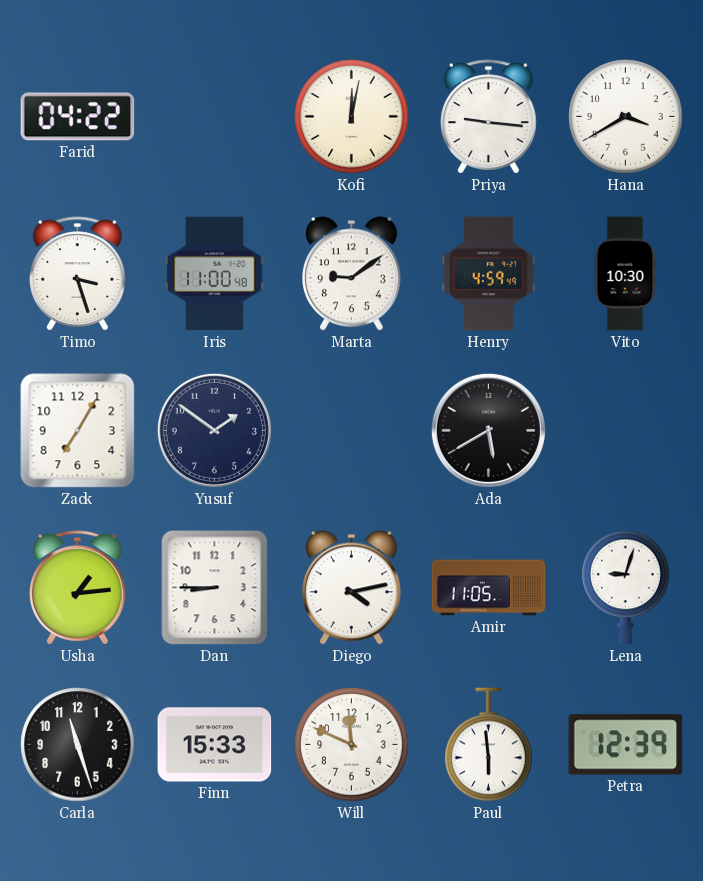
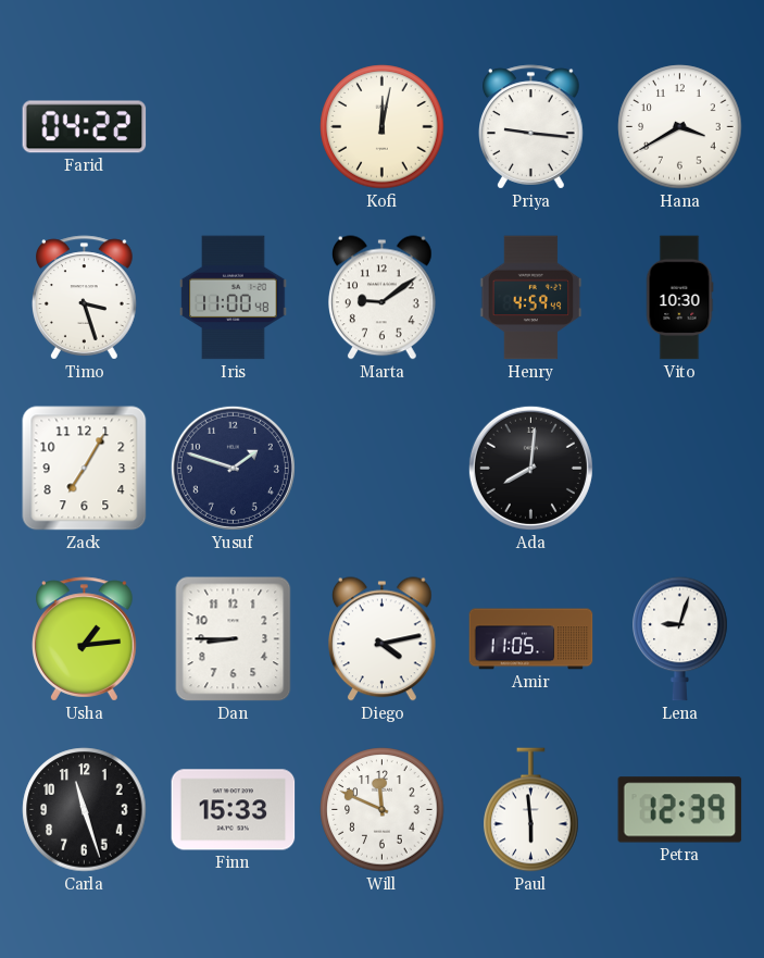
Yusuf: 1:51 -> 1:48 (233, 468)
Ada: 5:40 -> 8:01 (530, 468)
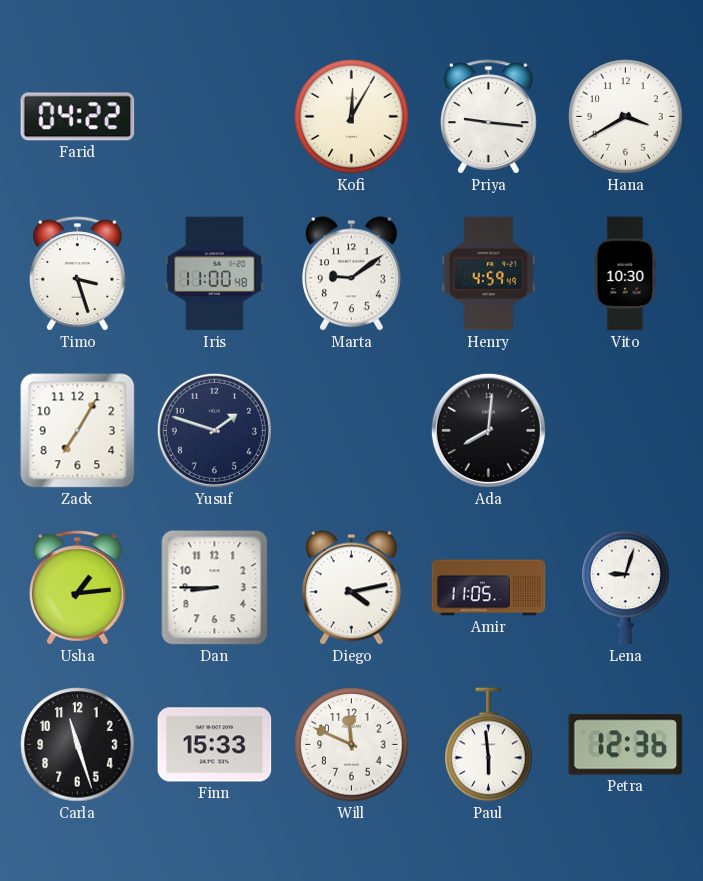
Kofi: 12:02 -> 12:05 (352, 117)
Petra: 12:39 -> 12:36 (626, 745)
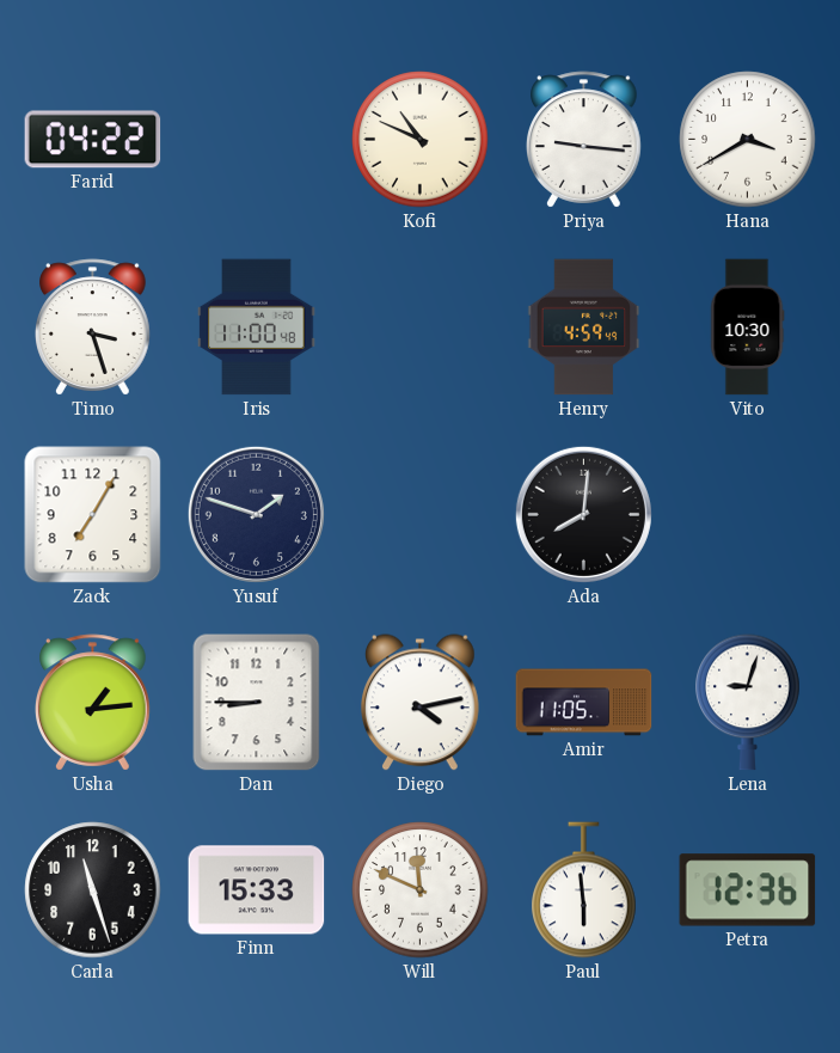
Kofi: 12:05 -> 10:49 (421, 140)
Marta: 9:09 -> none (352, 274)
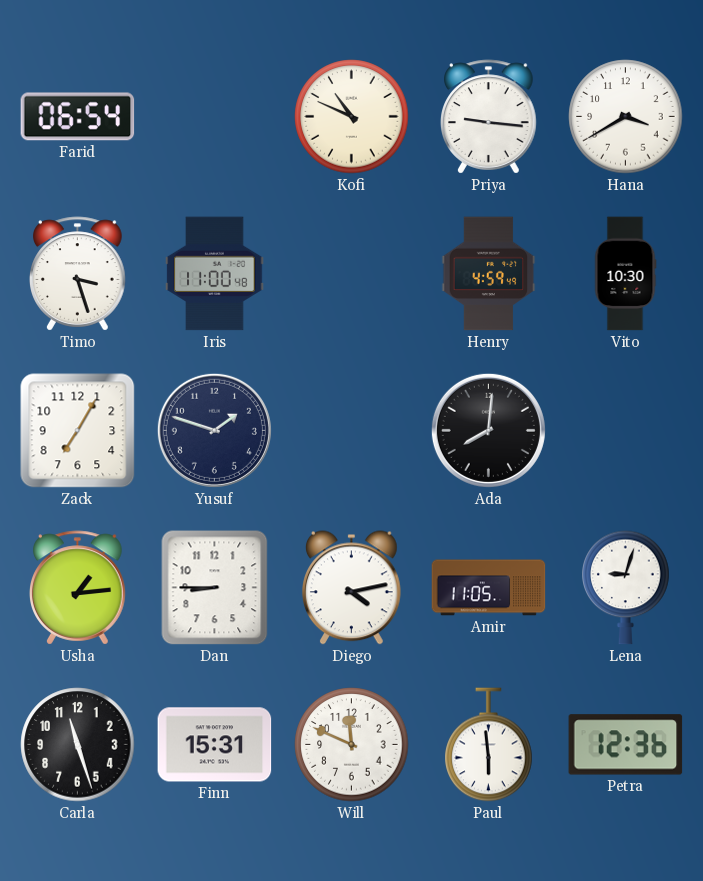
Farid: 04:22 -> 06:54 (78, 117)
Finn: 15:33 -> 15:31 (215, 745)
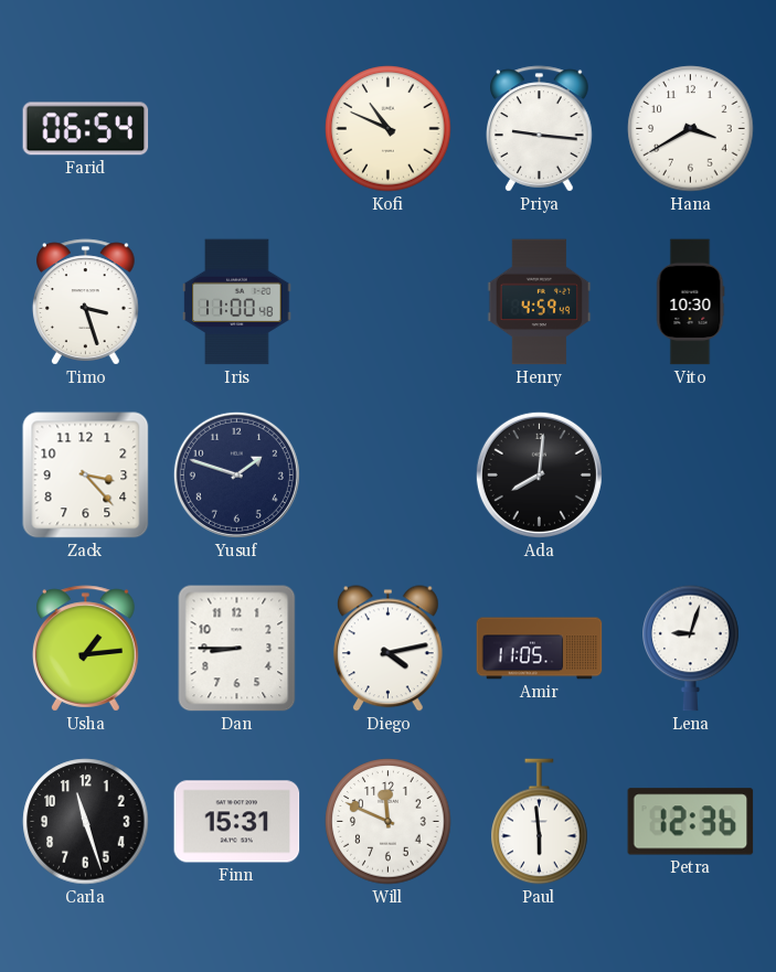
Zack: 7:05 -> 3:23 (86, 476)
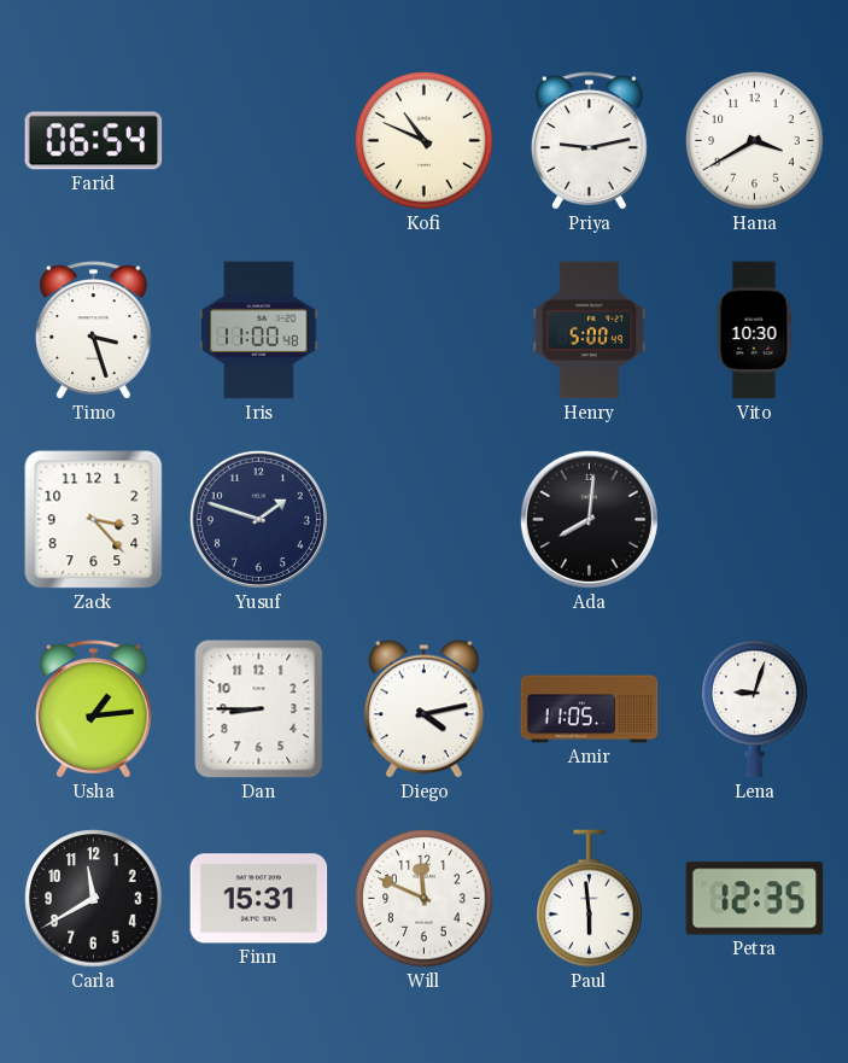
Priya: 9:16 -> 9:13 (590, 141)
Henry: 4:59 -> 5:00 (590, 331)
Carla: 11:27 -> 11:40 (94, 899)
Petra: 12:36 -> 12:35 (755, 899)
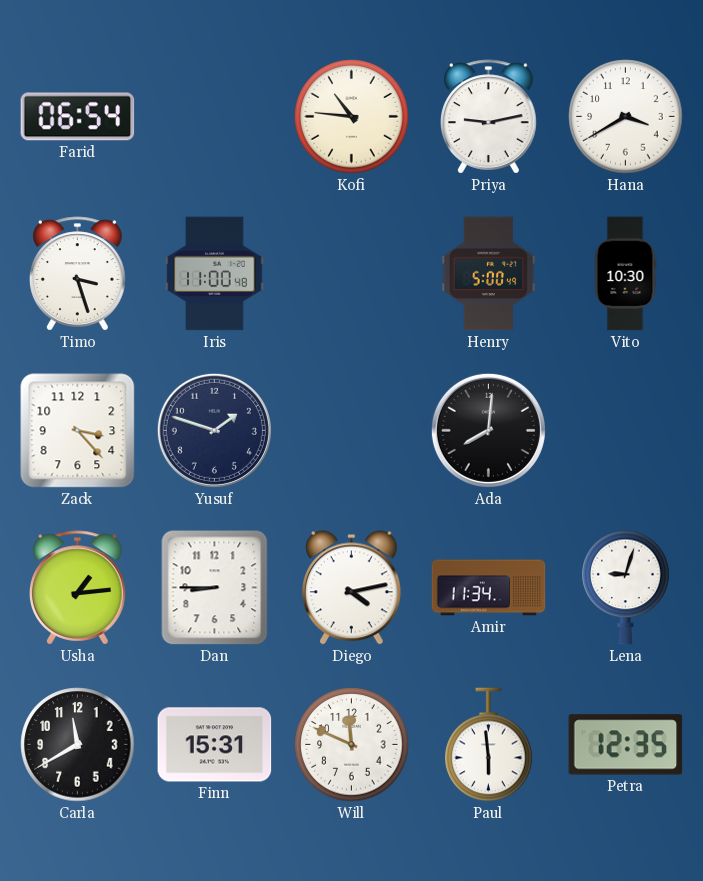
Kofi: 10:49 -> 10:46 (352, 117)
Amir: 11:05 -> 11:34 (489, 588)
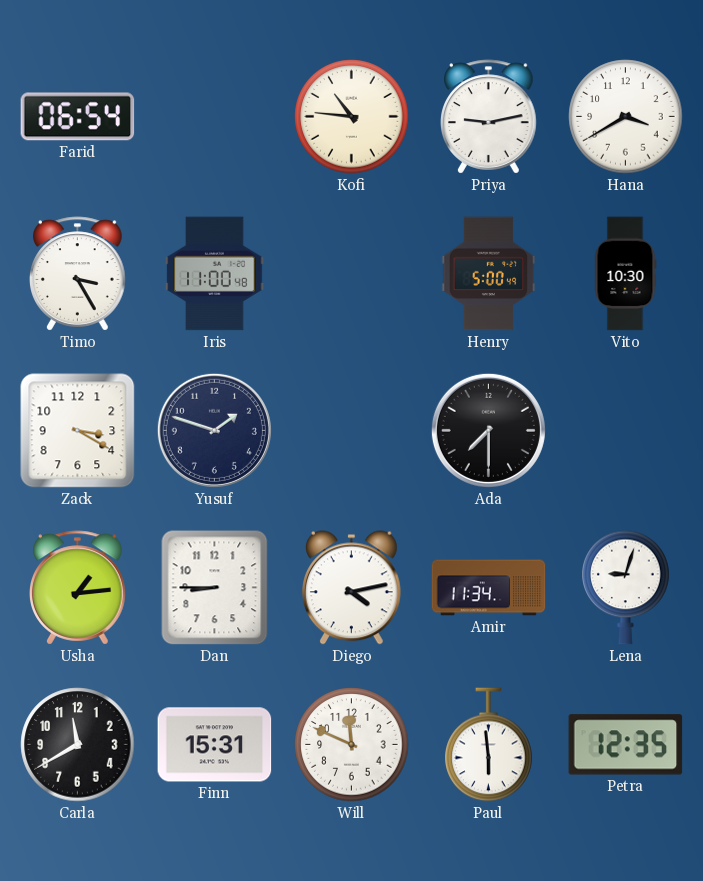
Timo: 3:27 -> 3:25 (78, 274)
Zack: 3:23 -> 3:20 (78, 431)
Ada: 8:01 -> 7:30 (488, 430)
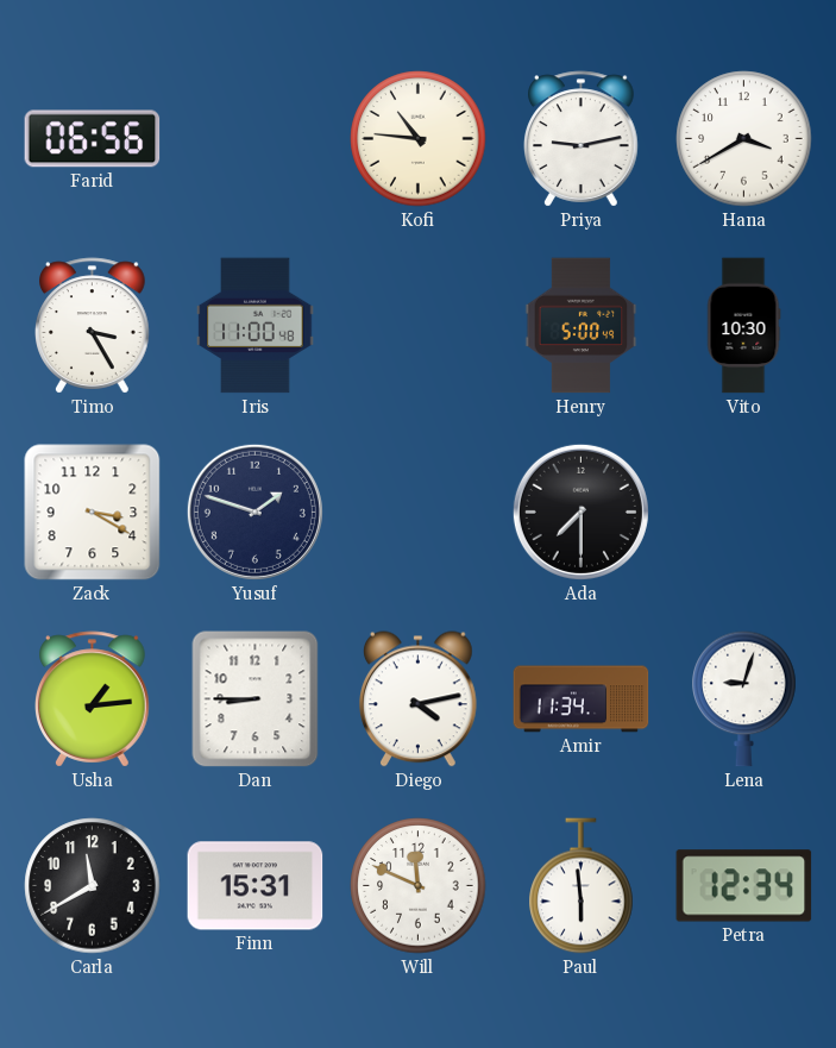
Farid: 06:54 -> 06:56 (93, 139)
Petra: 12:35 -> 12:34 (744, 886)
